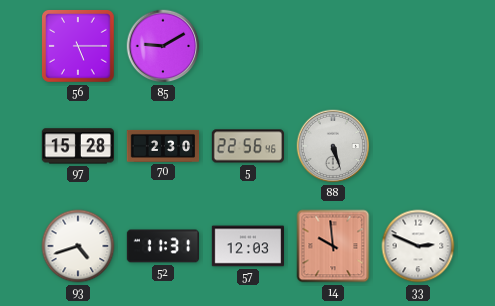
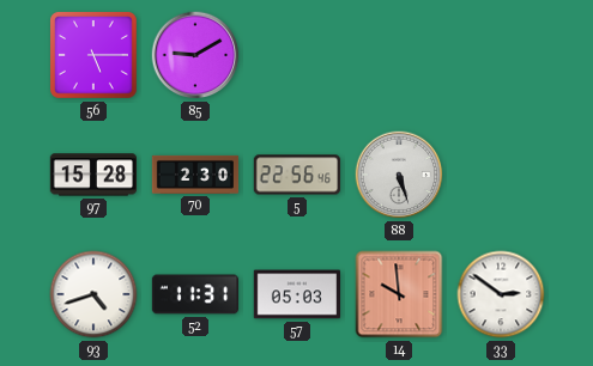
57: 12:03 -> 05:03 (296, 294)
33: 2:49 -> 2:51 (501, 294)
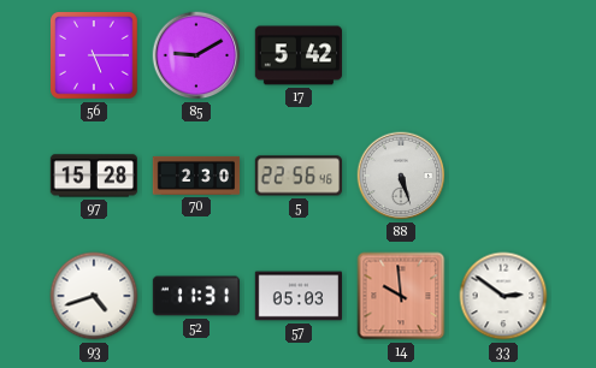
17: none -> 5:42 (297, 55)
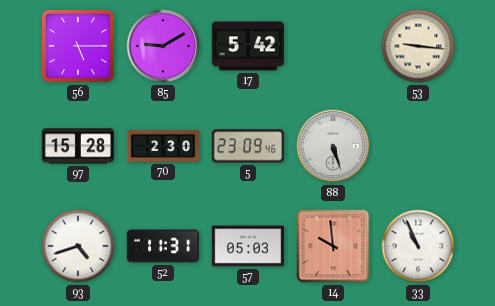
53: none -> 9:16 (418, 46)
5: 22:56 -> 23:09 (247, 146)
33: 2:51 -> 10:56 (418, 246)
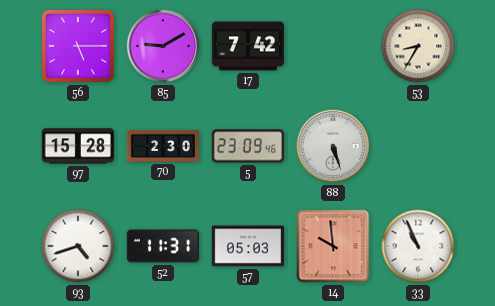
17: 5:42 -> 7:42 (247, 46)
53: 9:16 -> 8:35 (418, 46)
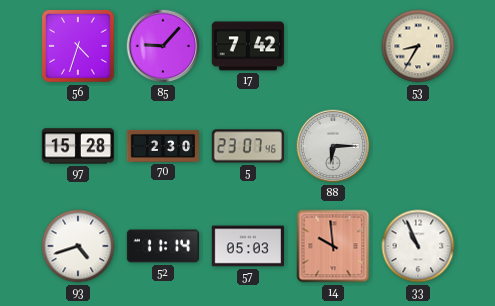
56: 5:15 -> 4:33 (79, 47)
85: 9:10 -> 9:07 (163, 46)
5: 23:09 -> 23:07 (247, 146)
88: 5:27 -> 6:15 (333, 146)
52: 11:31 -> 11:14 (163, 246)
